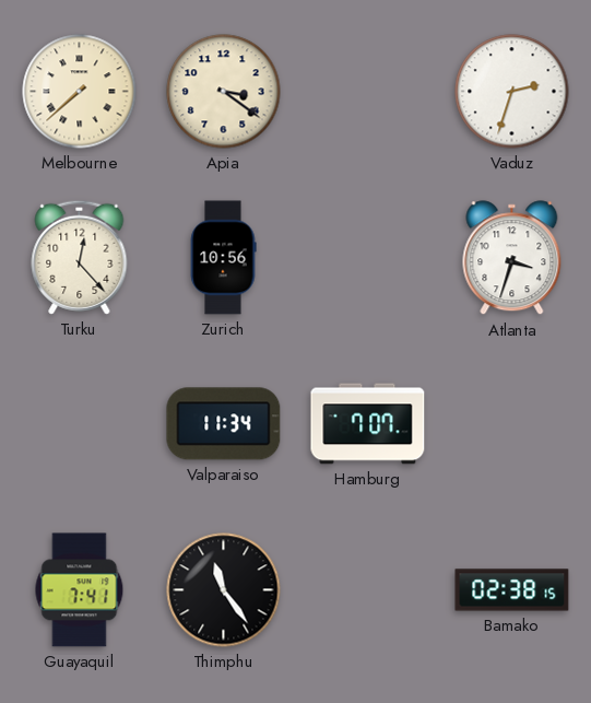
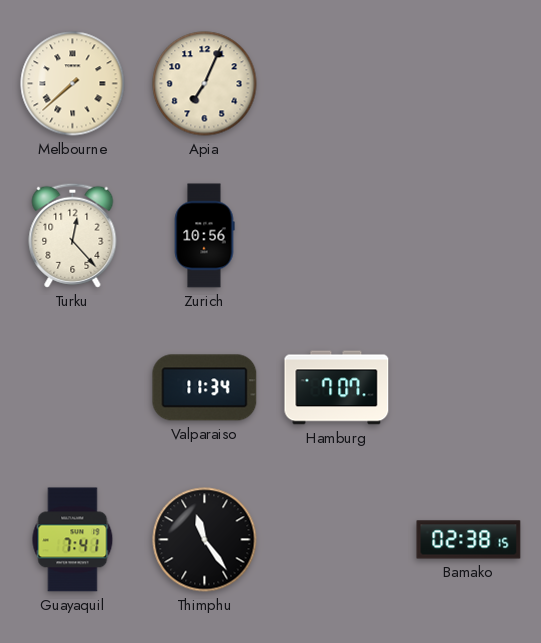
Apia: 3:21 -> 7:04 (205, 84)
Vaduz: 2:33 -> none (512, 92)
Atlanta: 3:33 -> none (512, 258)
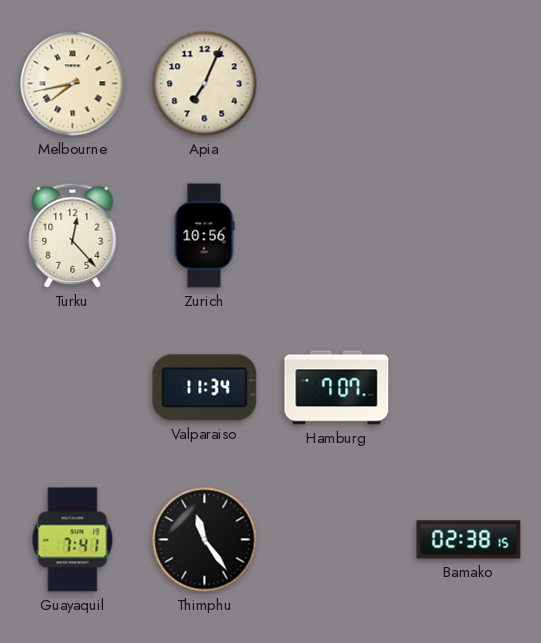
Melbourne: 7:38 -> 7:43 (73, 84)
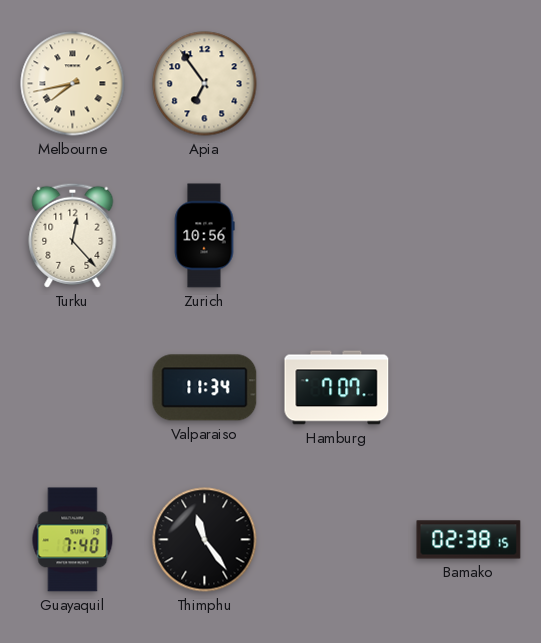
Apia: 7:04 -> 6:54 (205, 84)
Guayaquil: 7:41 -> 7:40 (73, 540)
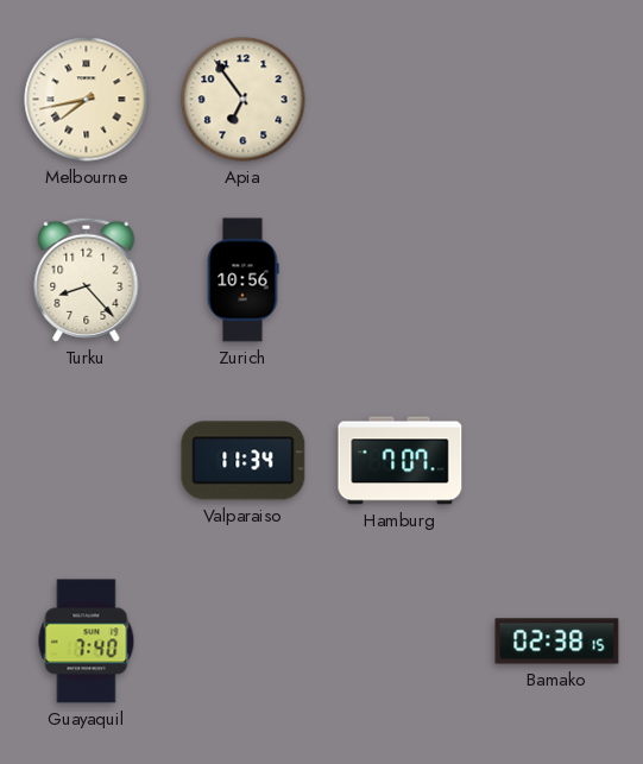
Turku: 12:23 -> 8:23 (87, 279)
Thimphu: 11:24 -> none (205, 540)
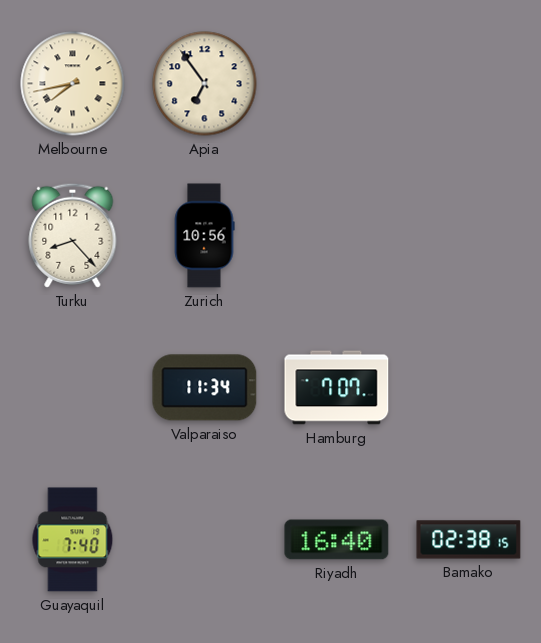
Riyadh: none -> 16:40 (337, 540)
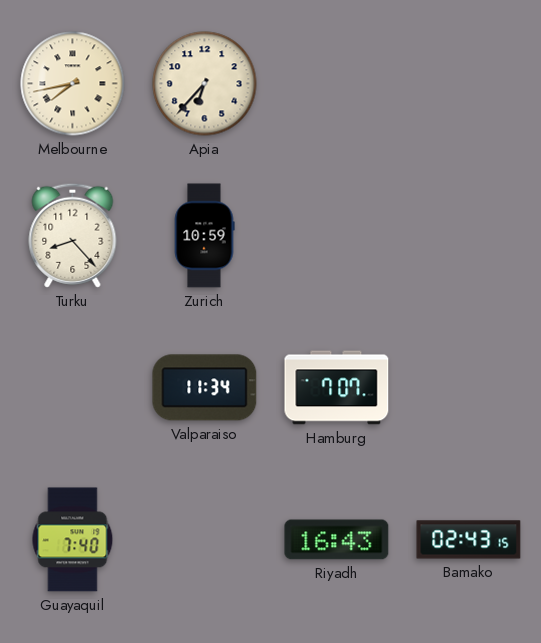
Apia: 6:54 -> 6:37 (205, 84)
Zurich: 10:56 -> 10:59 (204, 236)
Riyadh: 16:40 -> 16:43 (337, 540)
Bamako: 02:38 -> 02:43 (469, 540)
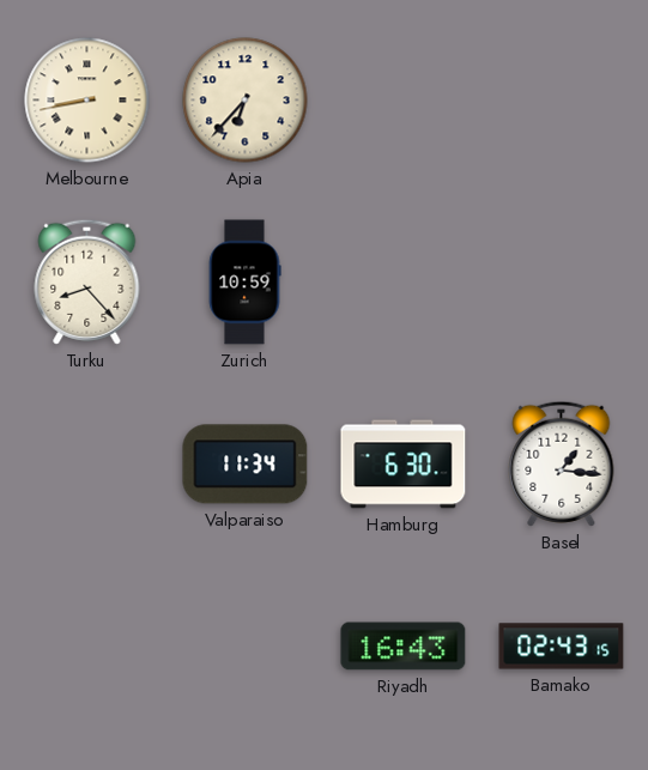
Melbourne: 7:43 -> 8:43 (87, 101)
Hamburg: 7:07 -> 6:30 (404, 465)
Basel: none -> 1:16 (562, 463)
Guayaquil: 7:40 -> none (73, 540)
